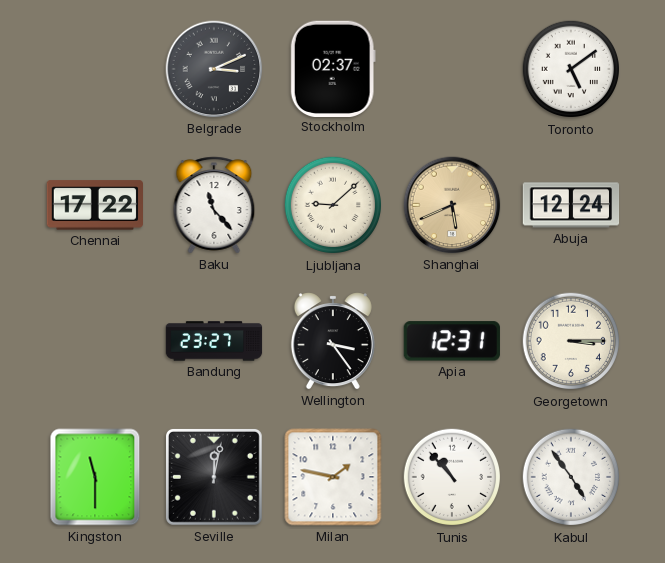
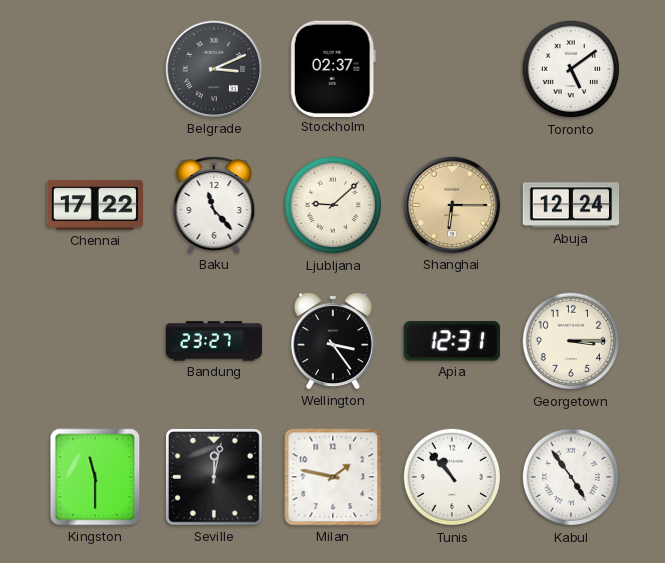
Shanghai: 5:41 -> 6:15 (452, 205)
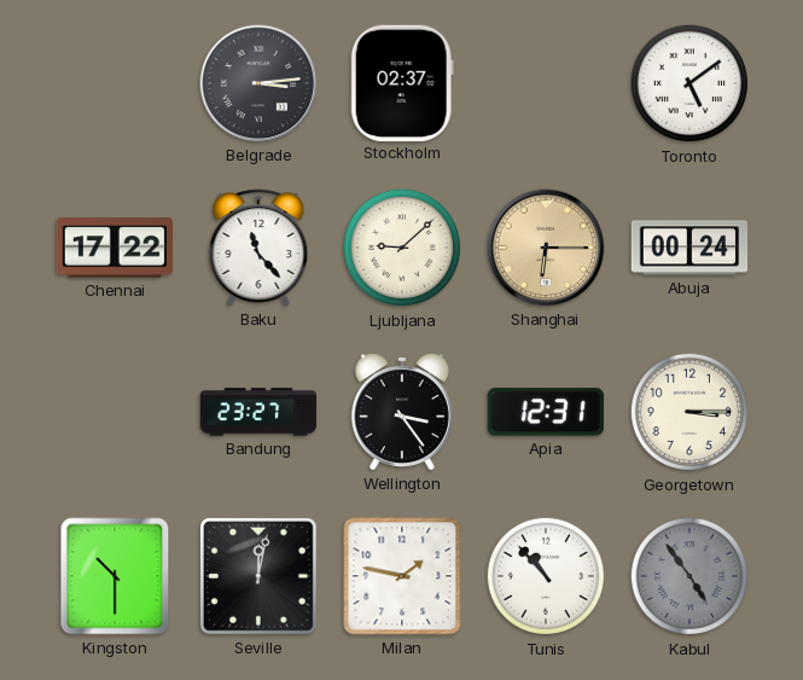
Belgrade: 3:11 -> 3:14 (258, 83)
Abuja: 12:24 -> 00:24 (689, 248)
Kingston: 11:30 -> 10:30 (115, 576)
Kabul dial: white -> grey (689, 576)
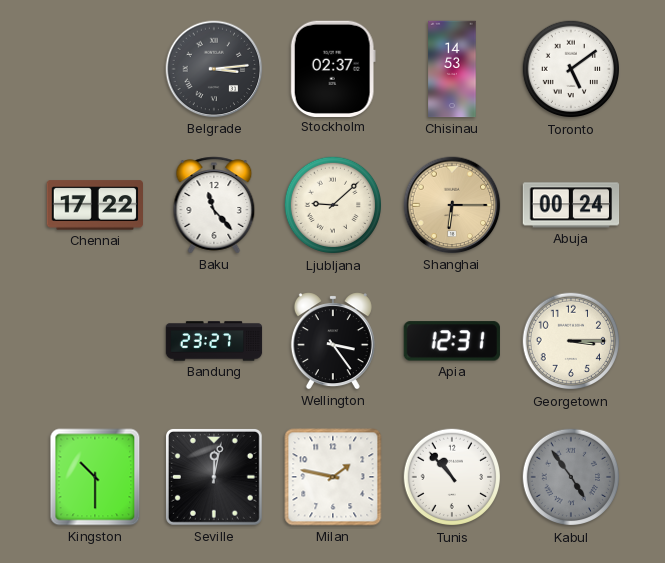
Chisinau: none -> 14:53 (452, 69)
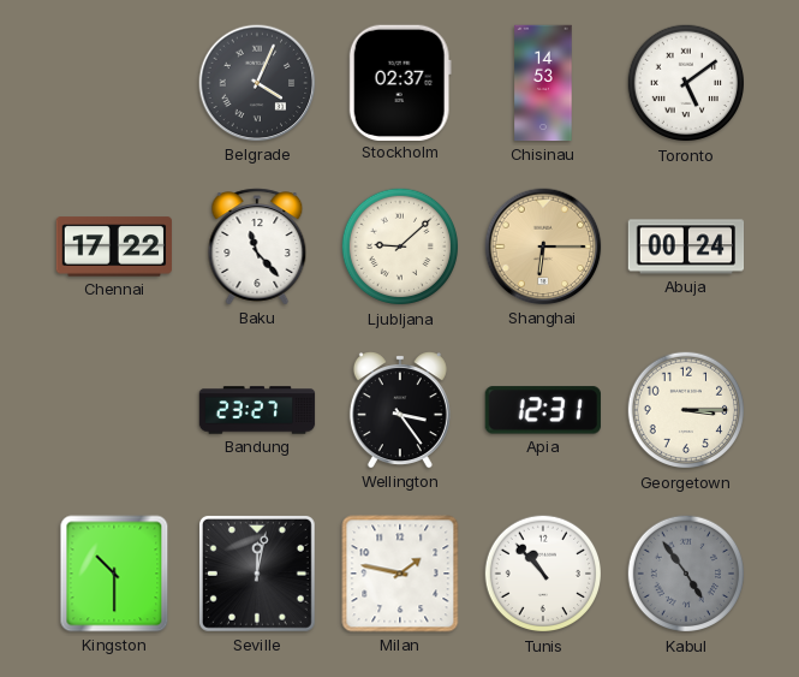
Belgrade: 3:14 -> 4:04 (257, 83)
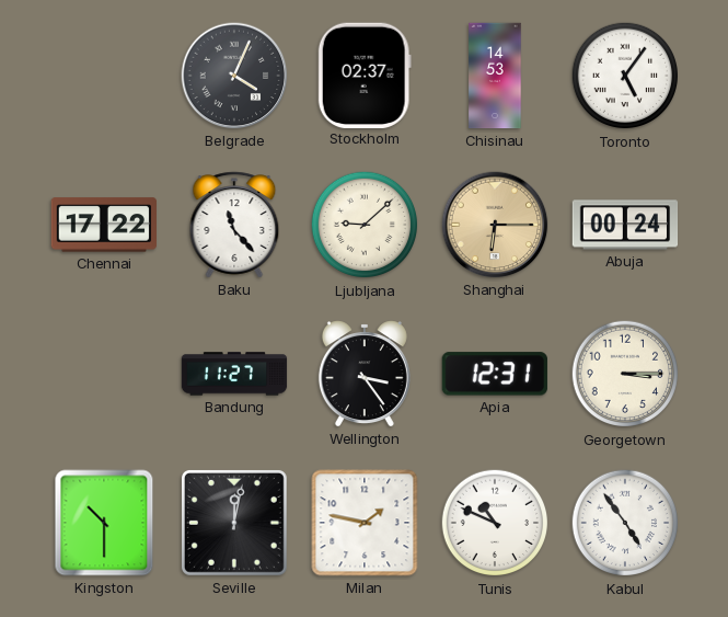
Toronto: 5:09 -> 5:06 (625, 76)
Bandung: 23:27 -> 11:27 (234, 374)
Tunis: 10:53 -> 10:49 (495, 523)
Kabul dial: grey -> white (625, 523)
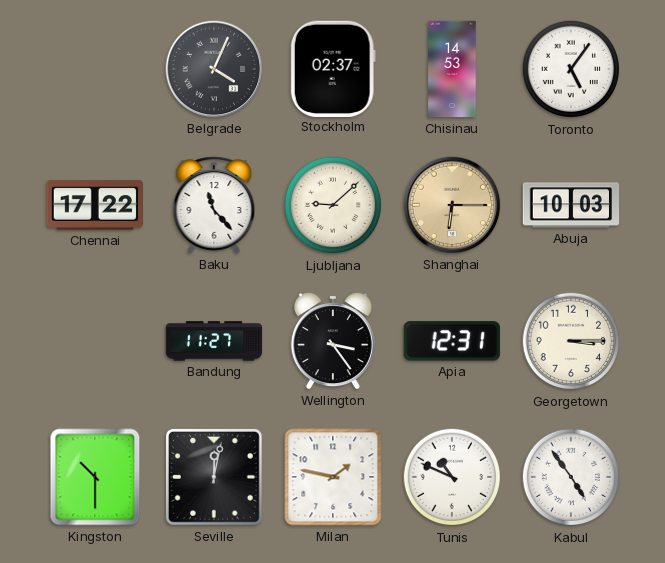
Abuja: 00:24 -> 10:03 (571, 205)
